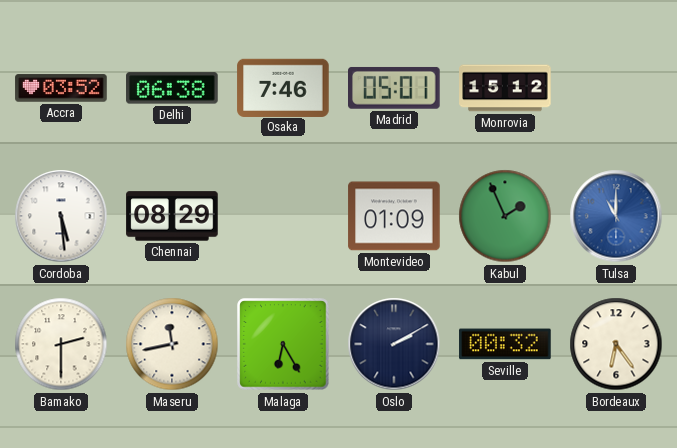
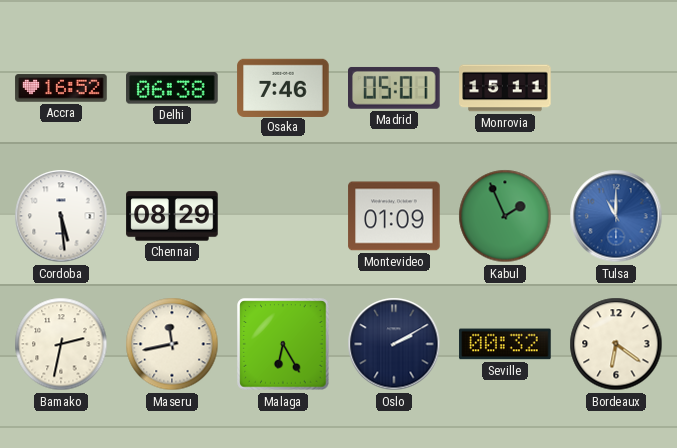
Accra: 03:52 -> 16:52 (61, 88)
Monrovia: 15:12 -> 15:11 (505, 88)
Bamako: 2:30 -> 2:32 (61, 344)
Bordeaux: 6:24 -> 6:21 (616, 344)
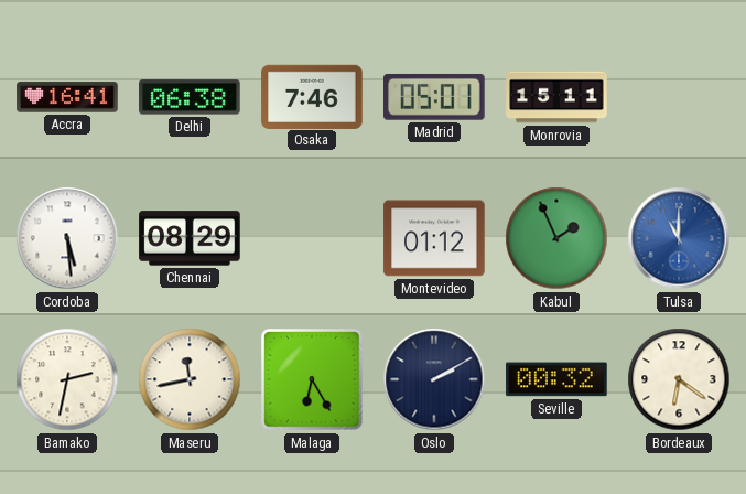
Accra: 16:52 -> 16:41 (67, 97)
Montevideo: 01:09 -> 01:12 (434, 238)
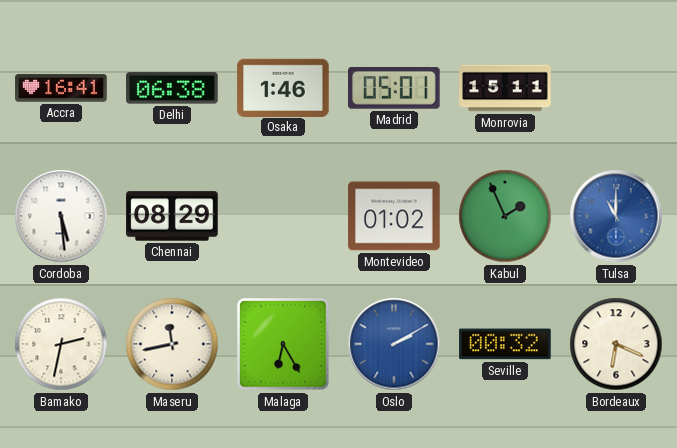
Osaka: 7:46 -> 1:46 (283, 87)
Montevideo: 01:12 -> 01:02 (394, 216)
Oslo dial: navy -> blue (394, 344)
Bordeaux: 6:21 -> 6:19 (616, 344)
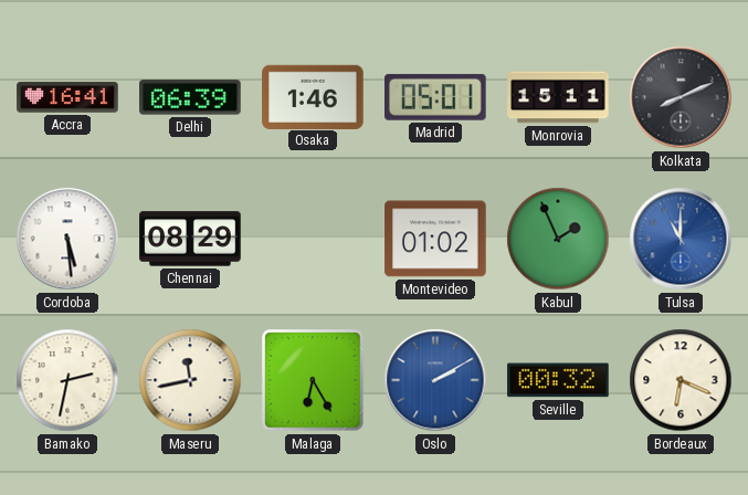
Delhi: 06:38 -> 06:39 (190, 97)
Kolkata: none -> 8:11 (681, 97)
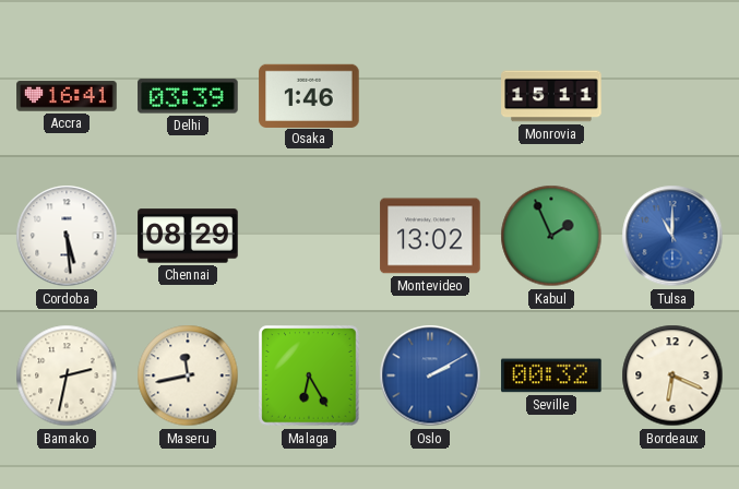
Delhi: 06:39 -> 03:39 (188, 96)
Madrid: 05:01 -> none (436, 97)
Kolkata: 8:11 -> none (681, 97)
Montevideo: 01:02 -> 13:02 (430, 236)
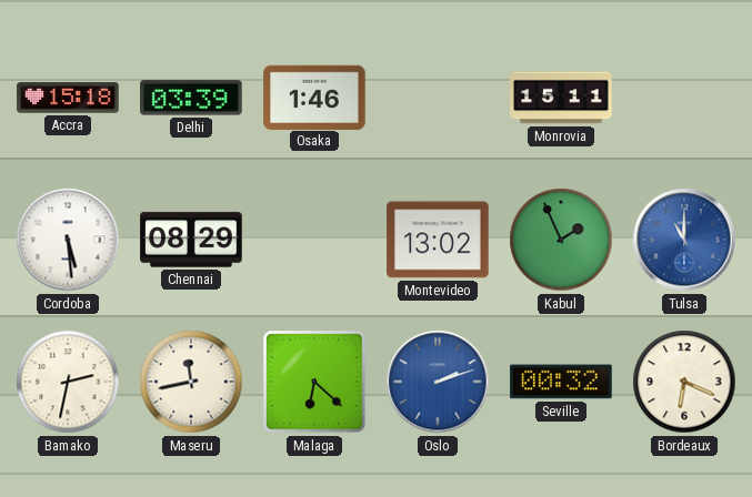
Accra: 16:41 -> 15:18 (68, 98)
Malaga: 6:25 -> 6:22 (314, 382)
Oslo: 2:10 -> 2:12 (438, 382)
